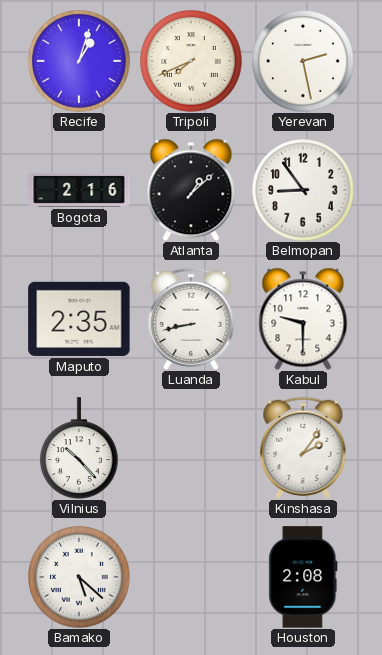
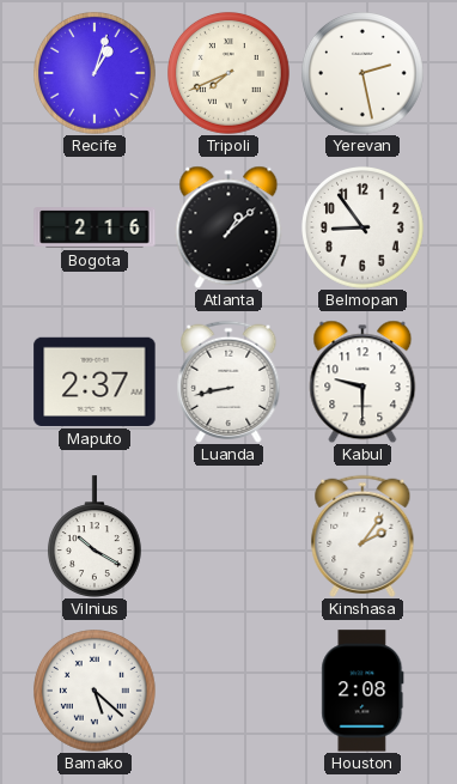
Maputo: 2:35 -> 2:37 (95, 382)
Vilnius: 10:23 -> 10:20 (95, 536)
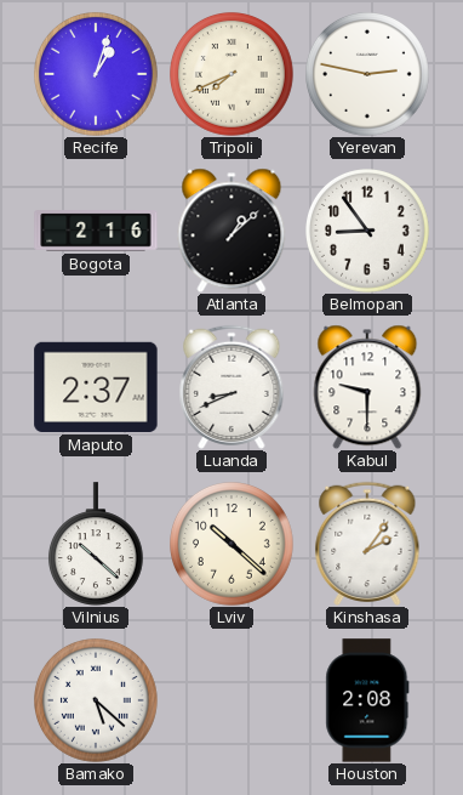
Yerevan: 2:28 -> 2:47 (368, 75)
Luanda: 8:43 -> 8:41 (232, 387)
Vilnius: 10:20 -> 10:22 (96, 544)
Lviv: none -> 10:22 (233, 545)
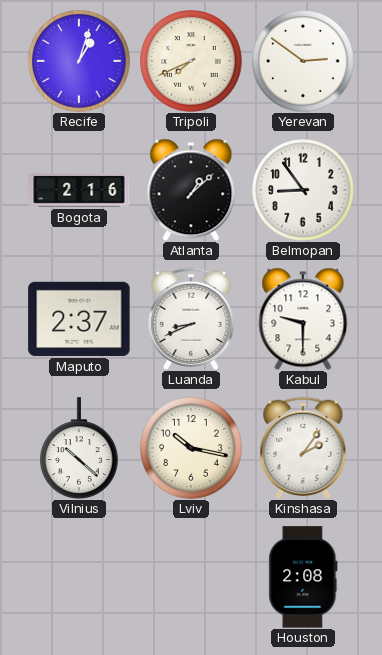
Yerevan: 2:47 -> 2:51 (304, 62)
Lviv: 10:22 -> 10:17 (192, 449)
Bamako: 5:22 -> none (97, 702)
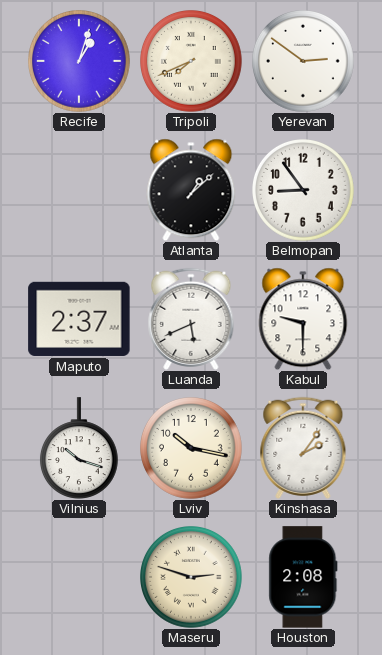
Bogota: 2:16 -> none (79, 190)
Luanda: 8:41 -> 5:41 (191, 319)
Vilnius: 10:22 -> 10:18 (79, 448)
Maseru: none -> 2:48 (192, 578)
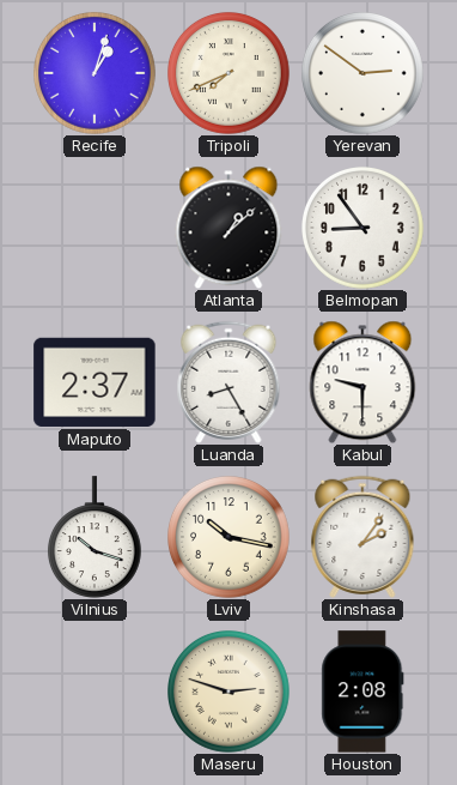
Luanda: 5:41 -> 8:25 (228, 382)
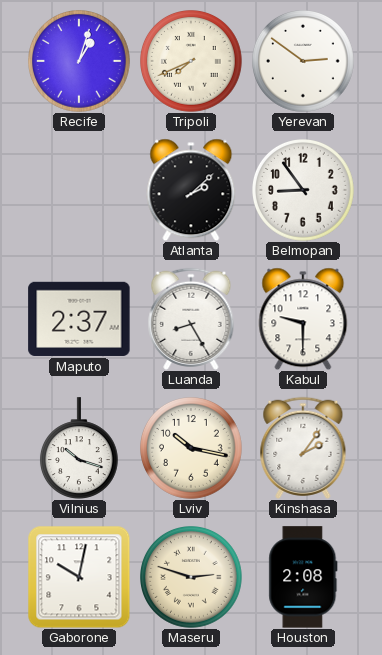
Atlanta: 1:08 -> 2:08 (191, 190)
Gaborone: none -> 10:02 (79, 577)
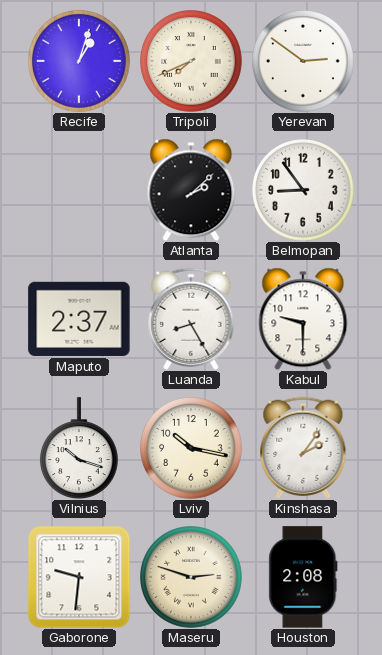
Gaborone: 10:02 -> 9:31 (79, 577)
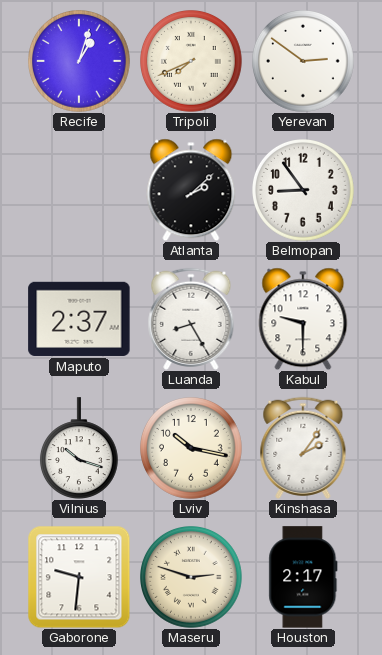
Houston: 2:08 -> 2:17 (303, 577)
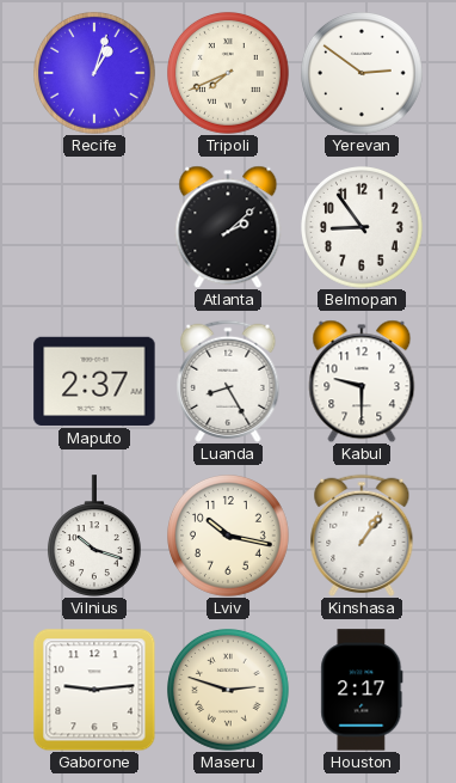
Kinshasa: 2:06 -> 1:06 (362, 536)
Gaborone: 9:31 -> 9:14 (94, 690)
